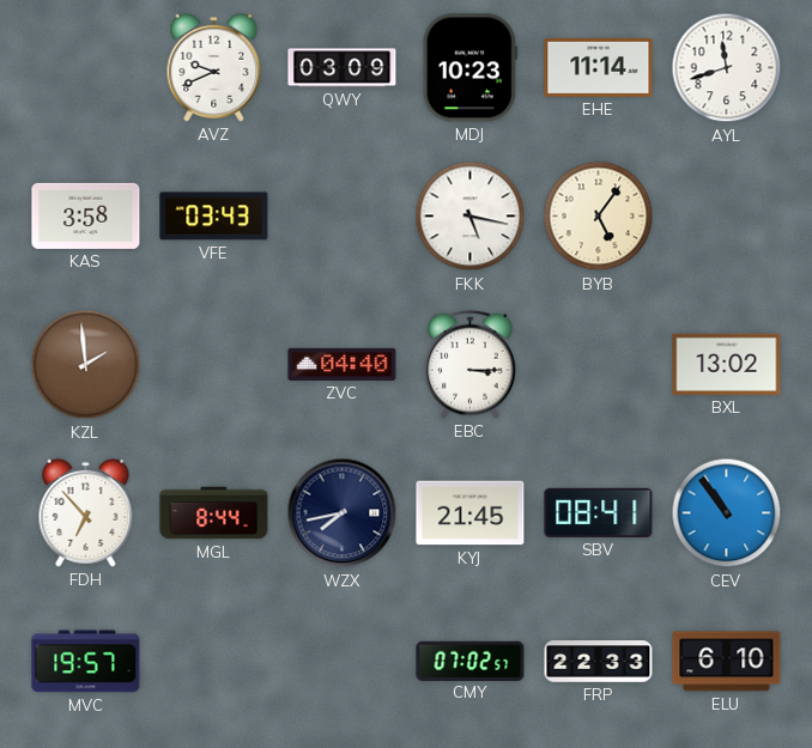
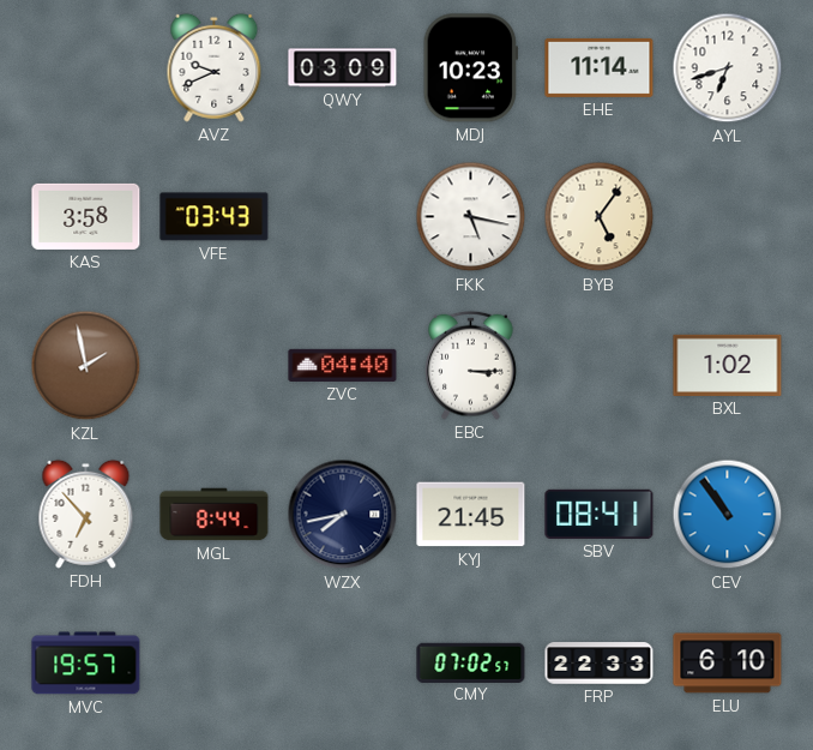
AYL: 11:42 -> 6:42 (728, 68)
KZL: 1:59 -> 1:58 (86, 366)
BXL: 13:02 -> 1:02 (728, 365)
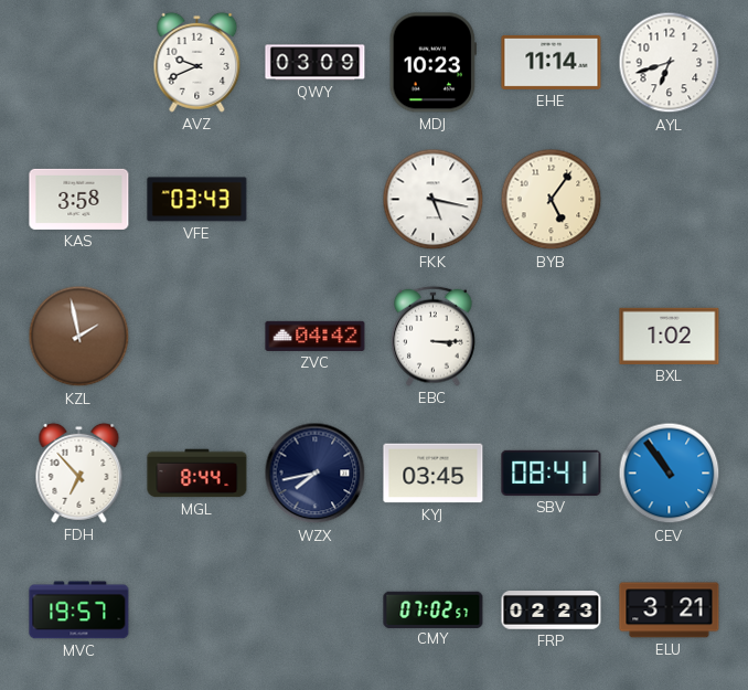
ZVC: 04:40 -> 04:42 (316, 336)
KYJ: 21:45 -> 03:45 (434, 474)
FRP: 22:33 -> 02:23 (552, 611)
ELU: 6:10 -> 3:21 (670, 611)
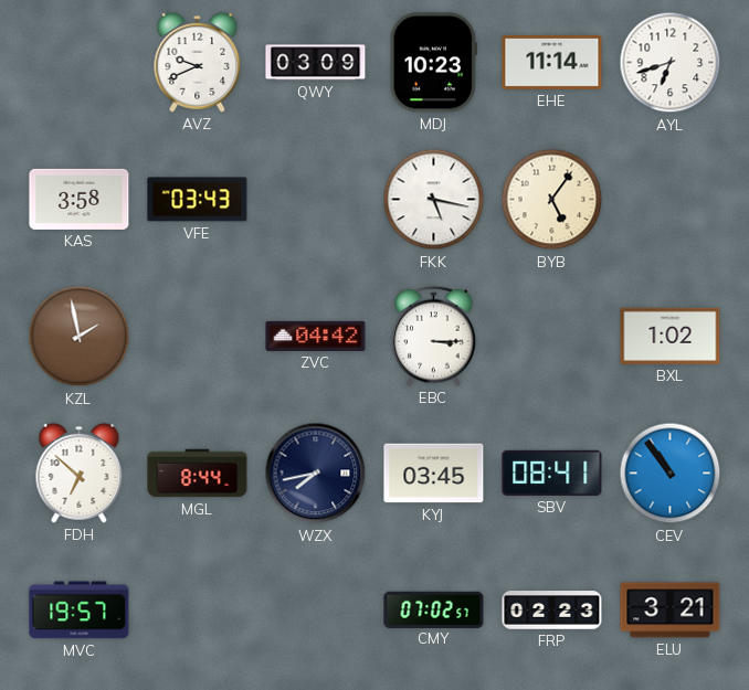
FDH: 6:53 -> 6:52 (80, 473)
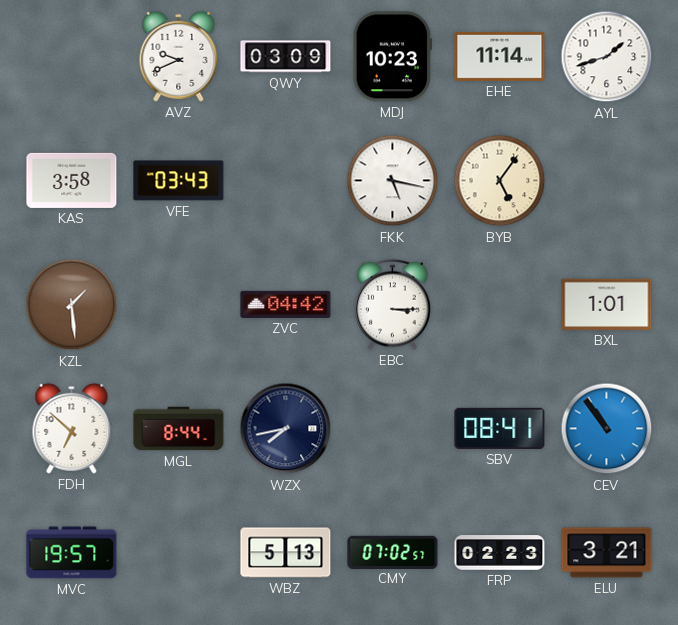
AYL: 6:42 -> 1:42 (607, 57)
KZL: 1:58 -> 1:29 (72, 305)
BXL: 1:02 -> 1:01 (607, 304)
KYJ: 03:45 -> none (434, 474)
WBZ: none -> 5:13 (286, 553)
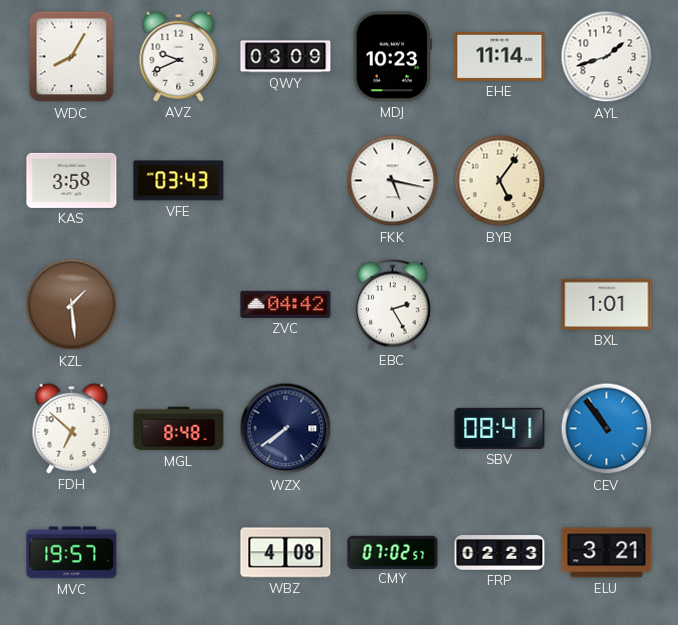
WDC: none -> 8:05 (72, 57)
EBC: 3:15 -> 2:25 (393, 304)
MGL: 8:44 -> 8:48 (179, 429)
WZX: 7:43 -> 7:39 (286, 429)
WBZ: 5:13 -> 4:08 (286, 553)
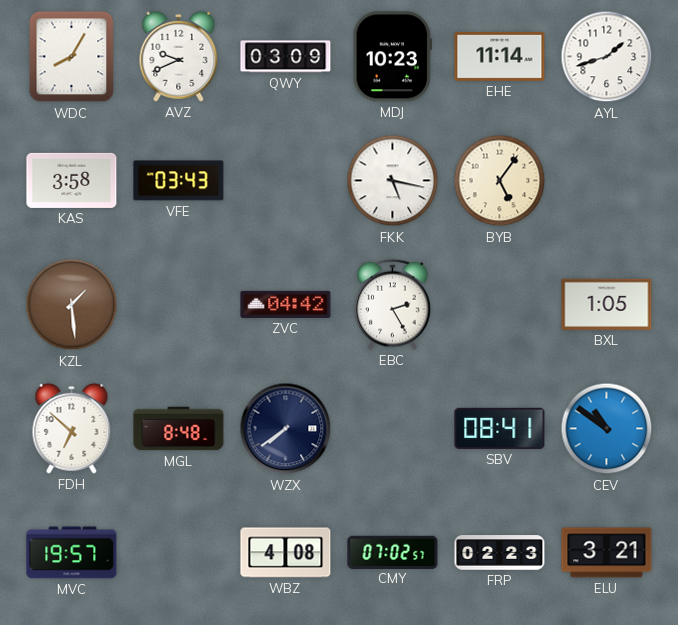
BXL: 1:01 -> 1:05 (607, 304)
CEV: 10:54 -> 10:51 (607, 429)
